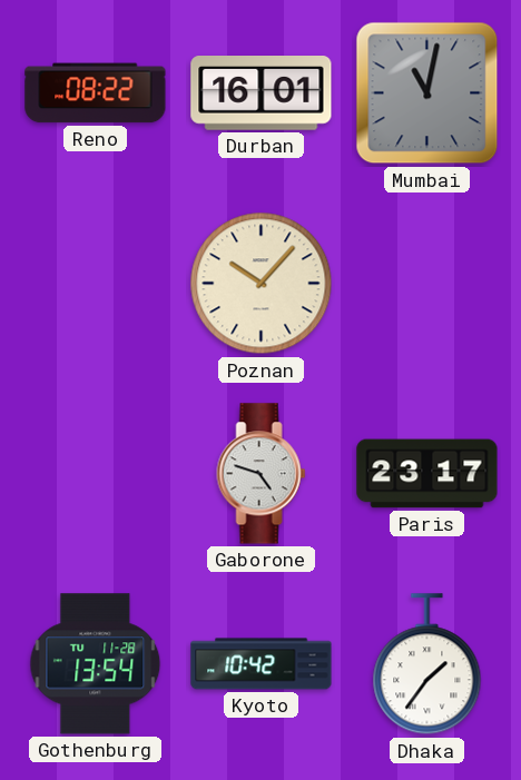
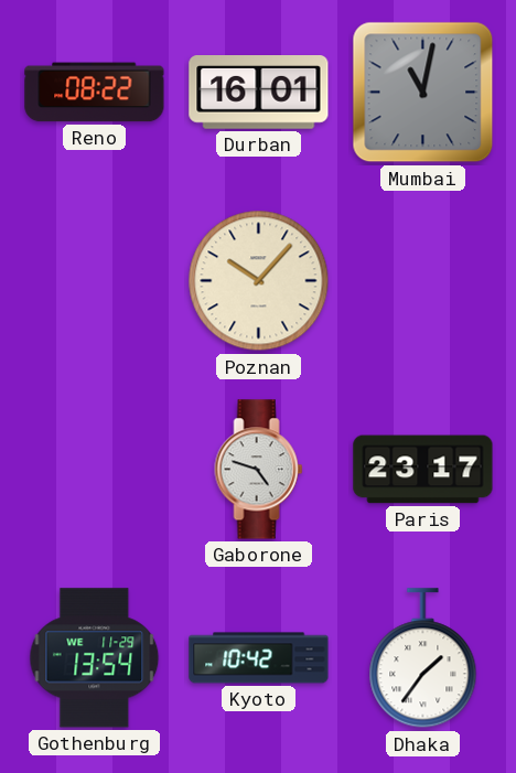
Gothenburg date: TU 11-28 -> WE 11-29 (95, 658)
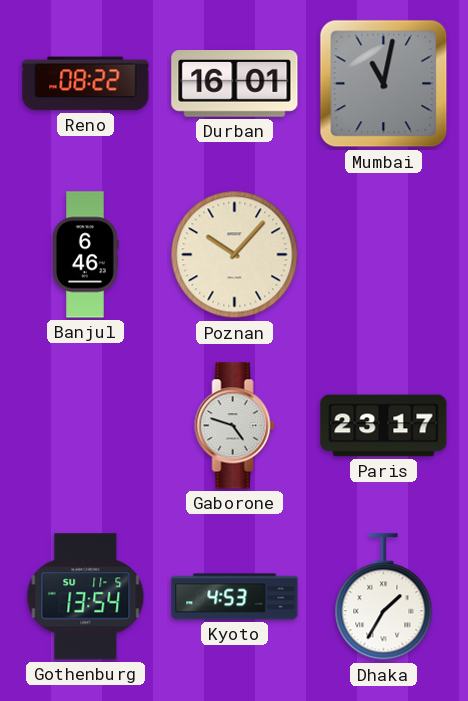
Banjul: none -> 6:46 (86, 255)
Gothenburg date: WE 11-29 -> SU 11-5 (86, 597)
Kyoto: 10:42 -> 4:53 (235, 597)
Dhaka: 1:36 -> 1:35 (384, 597)
